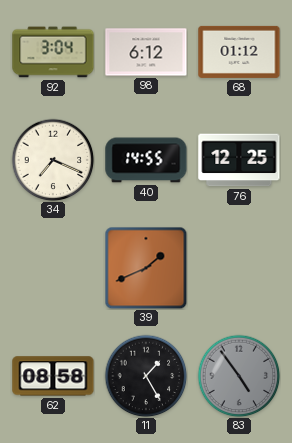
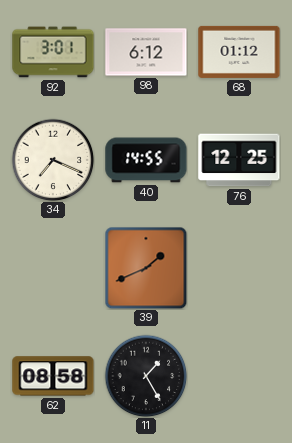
92: 3:04 -> 3:01 (53, 52)
83: 4:54 -> none (239, 376)
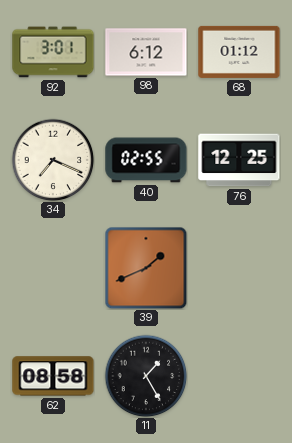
40: 14:55 -> 02:55 (146, 160)
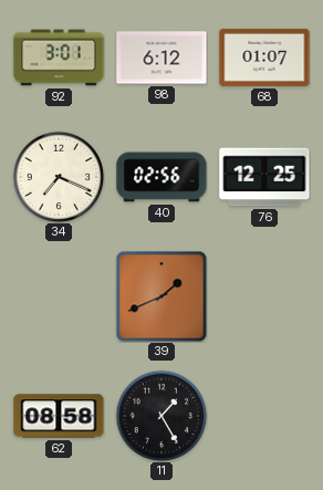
68: 01:12 -> 01:07 (264, 58)
40: 02:55 -> 02:56 (161, 177)
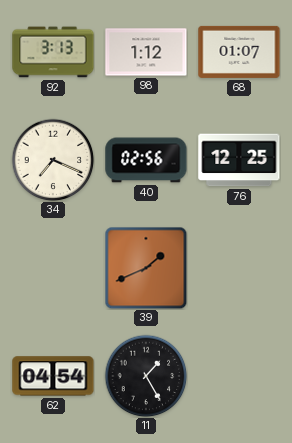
92: 3:01 -> 3:13 (53, 52)
98: 6:12 -> 1:12 (146, 52)
62: 08:58 -> 04:54 (53, 376)
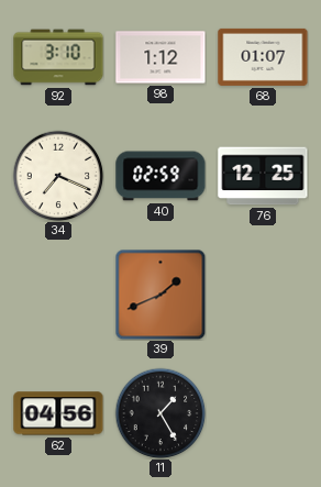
92: 3:13 -> 3:10 (58, 57)
40: 02:56 -> 02:59 (160, 176)
62: 04:54 -> 04:56 (58, 413)
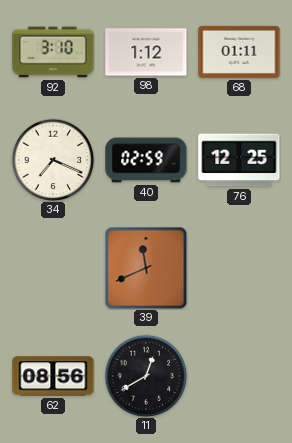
68: 01:07 -> 01:11 (239, 52)
39: 1:41 -> 11:41 (146, 268)
62: 04:56 -> 08:56 (53, 376)
11: 1:25 -> 12:40 (146, 376)
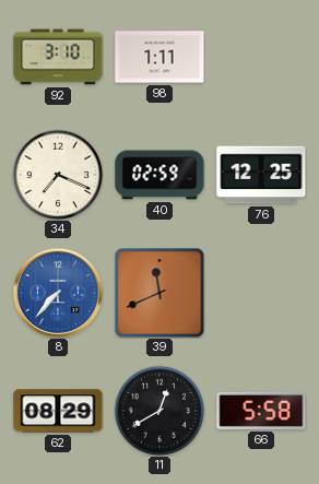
98: 1:12 -> 1:11 (159, 57)
68: 01:11 -> none (239, 52)
8: none -> 7:37 (57, 292)
62: 08:56 -> 08:29 (58, 411)
66: none -> 5:58 (261, 411)
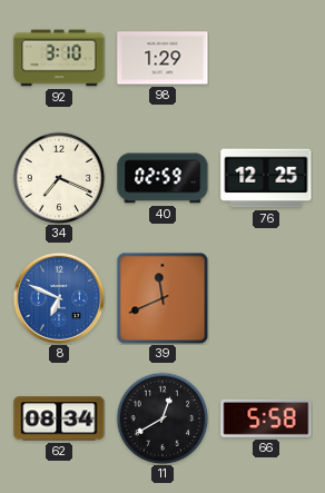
98: 1:11 -> 1:29 (162, 58)
8: 7:37 -> 6:49 (58, 297)
62: 08:29 -> 08:34 (59, 418)
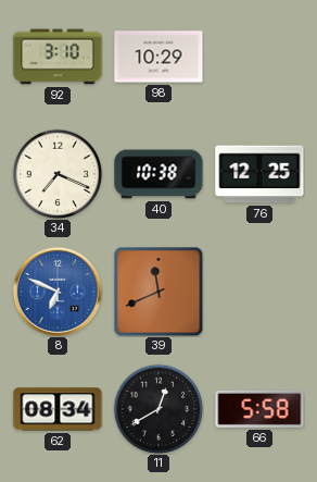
98: 1:29 -> 10:29 (158, 57)
40: 02:59 -> 10:38 (158, 174)
